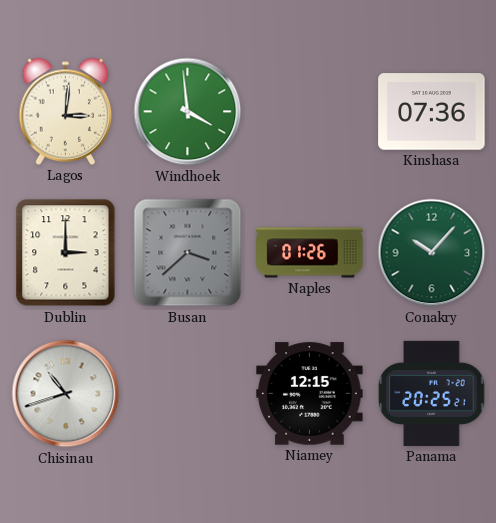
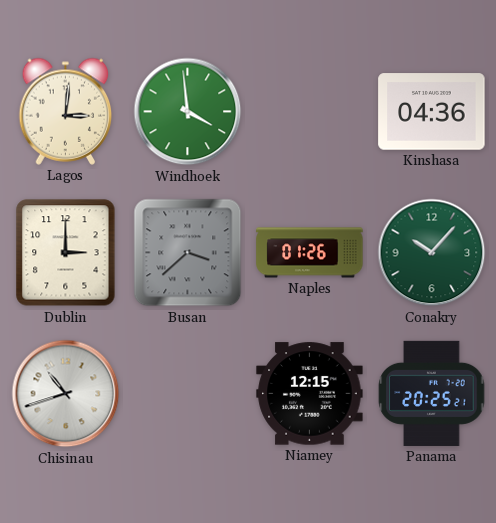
Kinshasa: 07:36 -> 04:36 (432, 112)
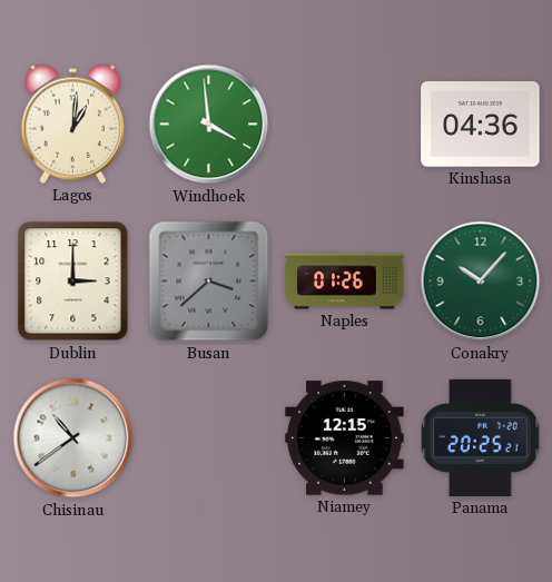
Lagos: 3:01 -> 1:01 (73, 124)
Chisinau: 10:42 -> 10:39 (73, 438)
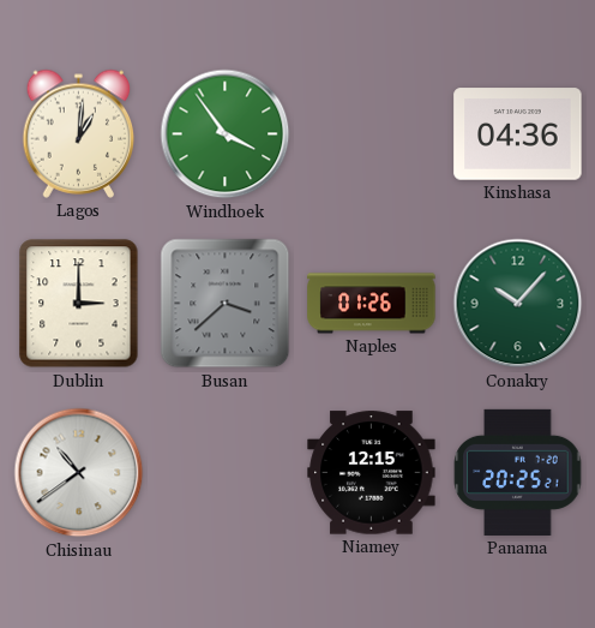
Windhoek: 3:59 -> 3:54 (226, 134)
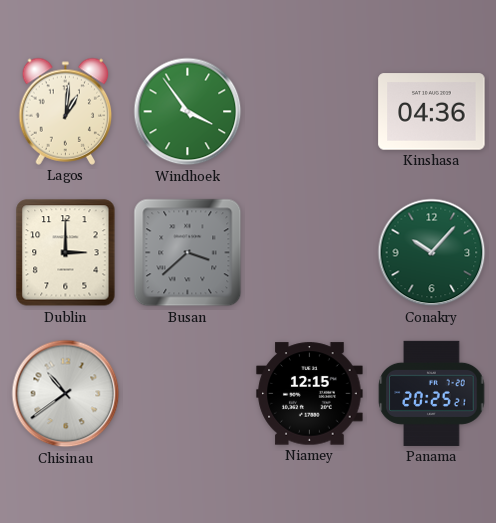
Naples: 01:26 -> none (372, 304)
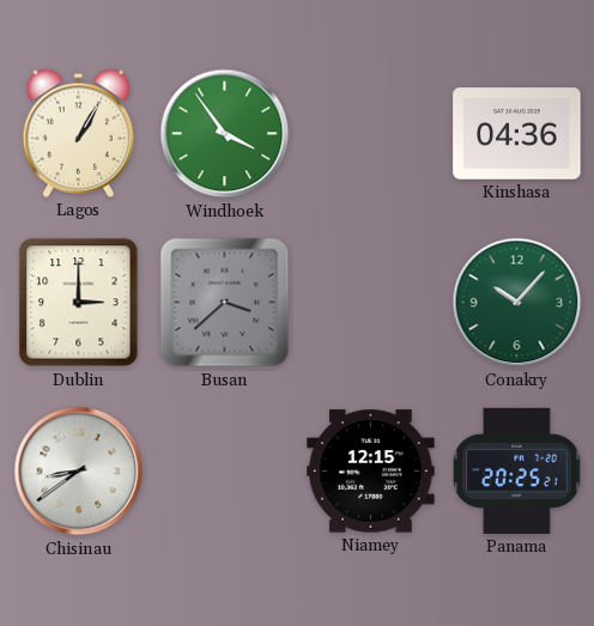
Lagos: 1:01 -> 1:05 (79, 133)
Chisinau: 10:39 -> 8:39 (79, 472)
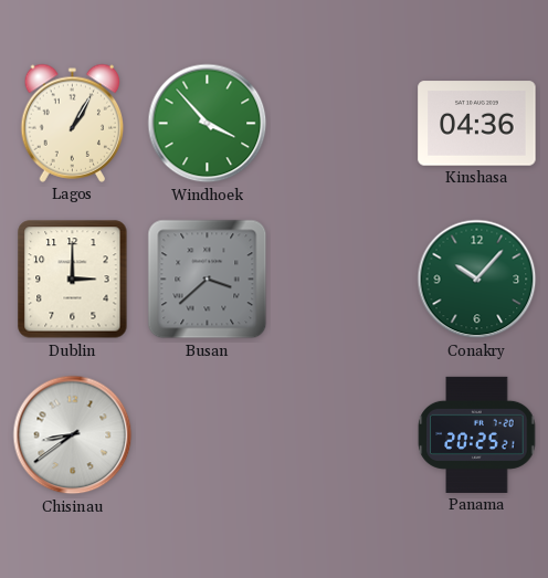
Windhoek: 3:54 -> 3:53 (208, 124)
Niamey: 12:15 -> none (371, 472)
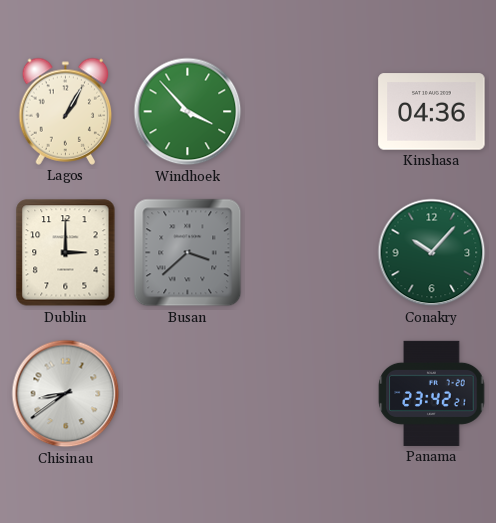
Panama: 20:25 -> 23:42 (432, 393)
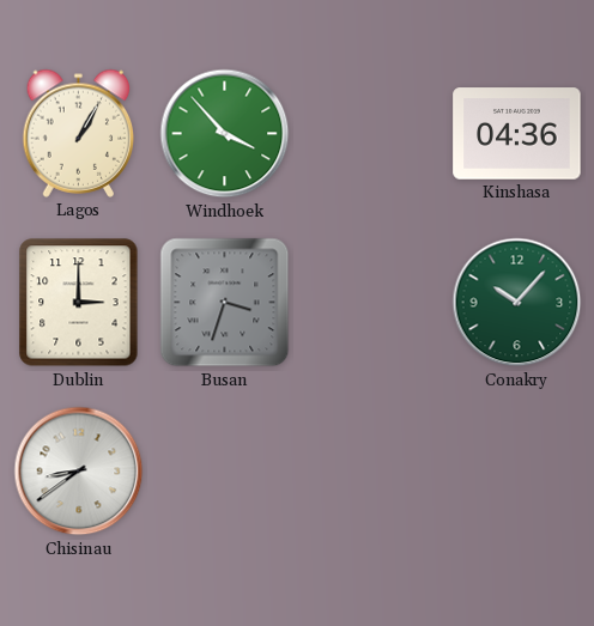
Busan: 3:38 -> 3:33 (225, 303)
Panama: 23:42 -> none (432, 393)
